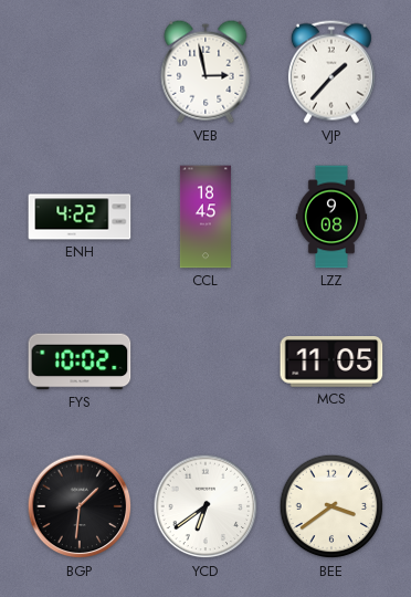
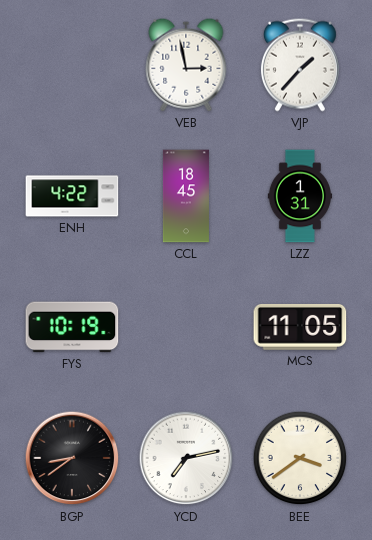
LZZ: 9:08 -> 1:31 (300, 196)
FYS: 10:02 -> 10:19 (72, 327)
BGP: 1:31 -> 8:39 (72, 458)
YCD: 6:39 -> 7:13 (186, 458)
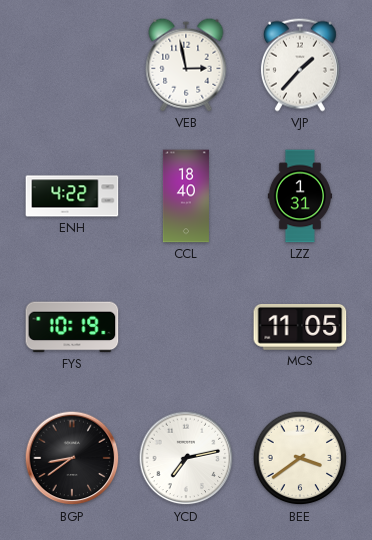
CCL: 18:45 -> 18:40 (186, 196)
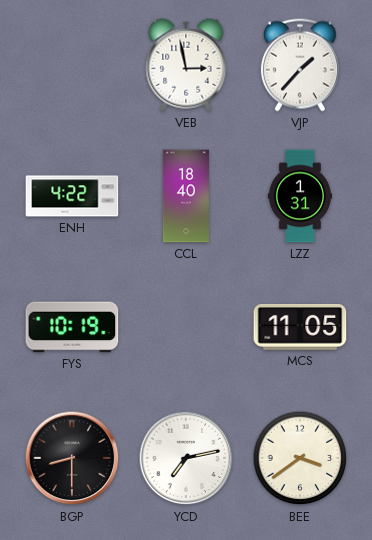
BGP: 8:39 -> 8:30 (72, 458)
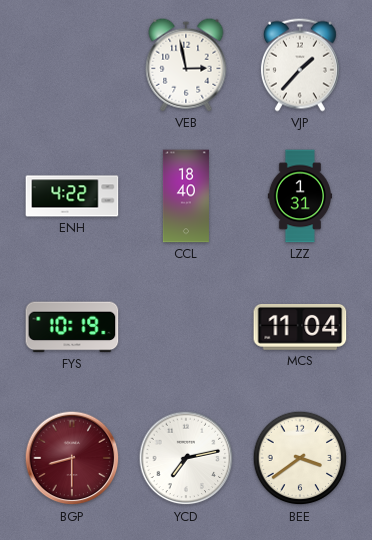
MCS: 11:05 -> 11:04 (300, 328)
BGP dial: black -> burgundy (72, 458)
